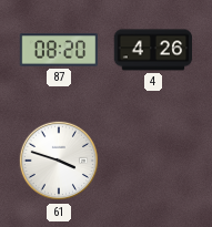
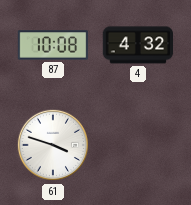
87: 08:20 -> 10:08 (53, 45)
4: 4:26 -> 4:32 (138, 45)
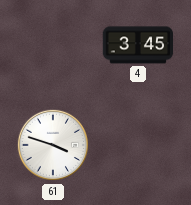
87: 10:08 -> none (53, 45)
4: 4:32 -> 3:45 (138, 45)
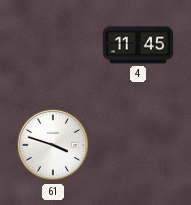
4: 3:45 -> 11:45 (138, 45)
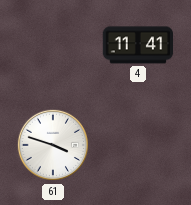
4: 11:45 -> 11:41 (138, 45)
